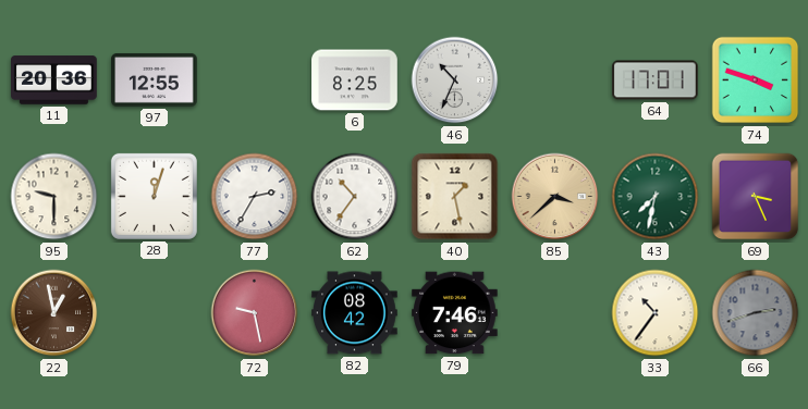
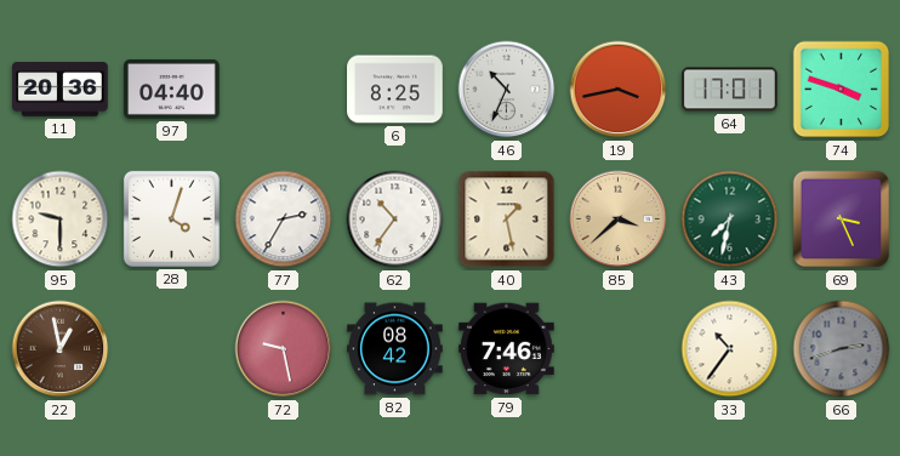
97: 12:55 -> 04:40 (172, 89)
19: none -> 3:43 (619, 90)
28: 12:03 -> 4:03 (171, 218)
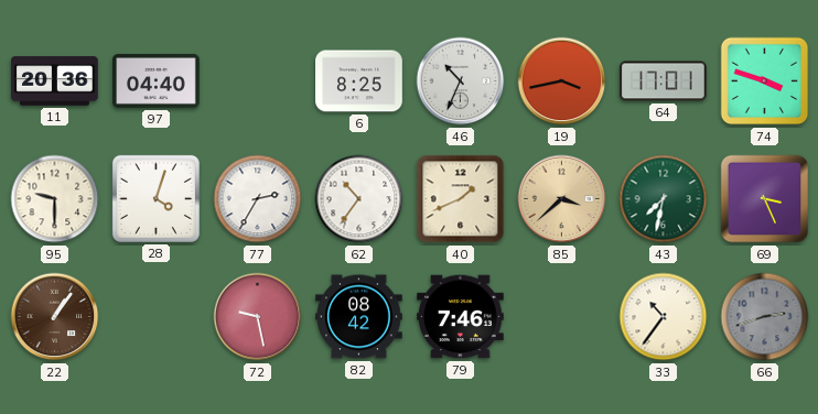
40: 1:28 -> 1:41 (461, 199)
22: 12:58 -> 1:06 (55, 317)
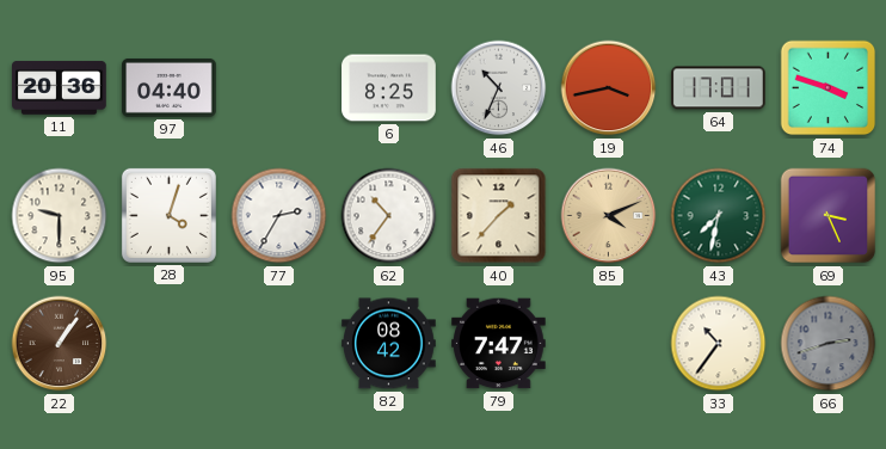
40: 1:41 -> 1:37 (499, 216)
85: 3:38 -> 4:11 (609, 216)
72: 9:28 -> none (258, 317)
79: 7:46 -> 7:47 (499, 344)
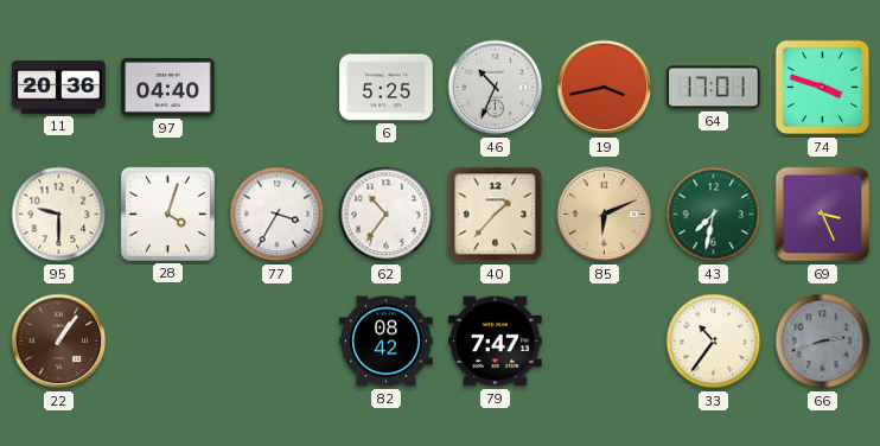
6: 8:25 -> 5:25 (387, 88)
77: 2:35 -> 3:35 (278, 215)
85: 4:11 -> 6:11 (605, 215)
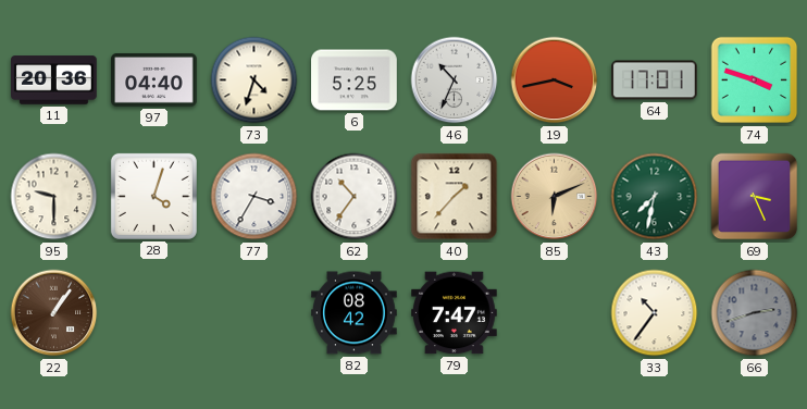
73: none -> 4:33 (254, 80)
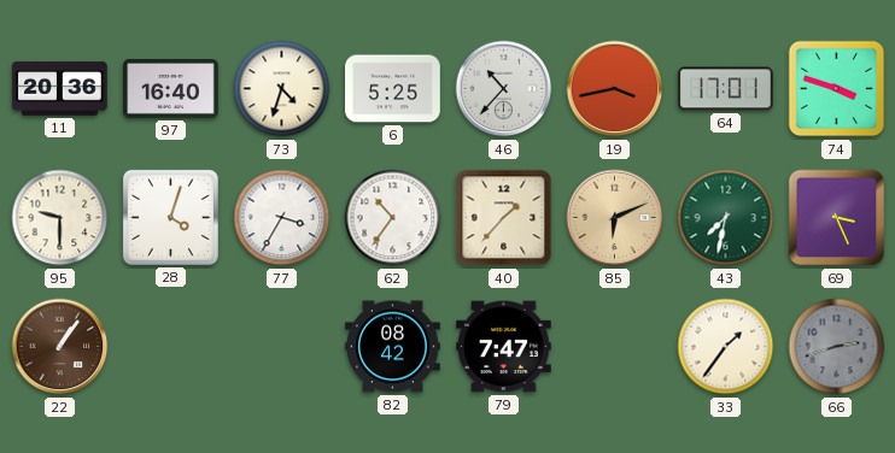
97: 04:40 -> 16:40 (171, 88)
46: 10:34 -> 10:37 (504, 89)
33: 10:36 -> 1:36 (726, 347)
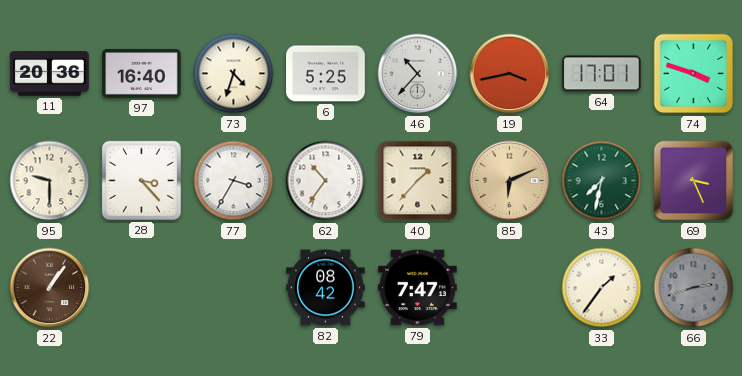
28: 4:03 -> 3:23 (141, 180)
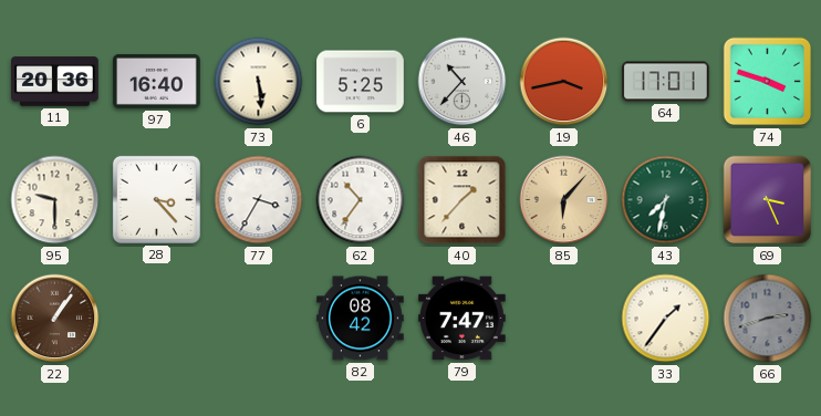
73: 4:33 -> 5:29 (259, 82)
85: 6:11 -> 6:07 (564, 200)
